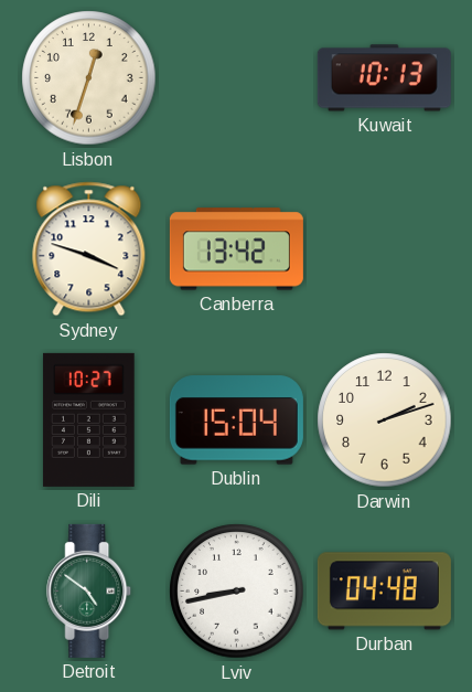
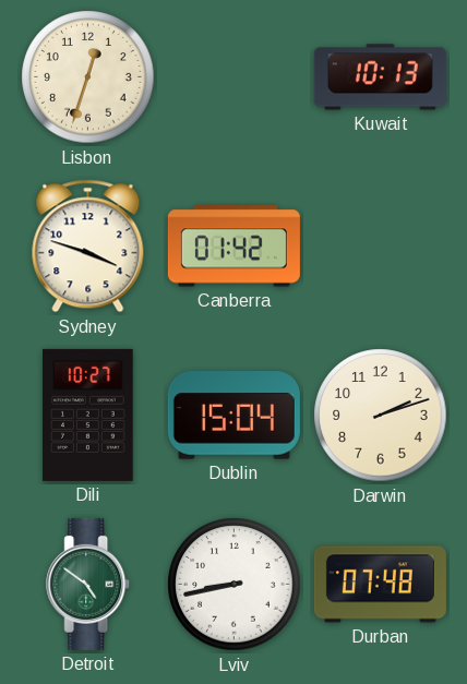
Canberra: 13:42 -> 01:42 (234, 247)
Durban: 04:48 -> 07:48 (380, 585)
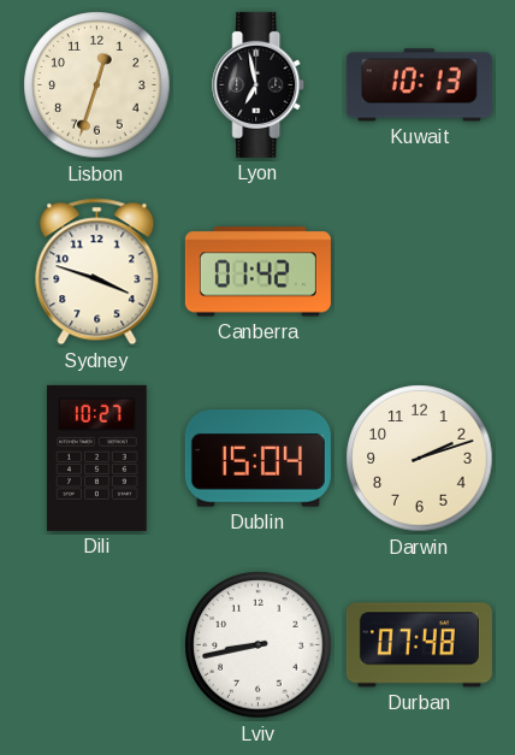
Lyon: none -> 6:58 (259, 84)
Detroit: 4:51 -> none (88, 584)
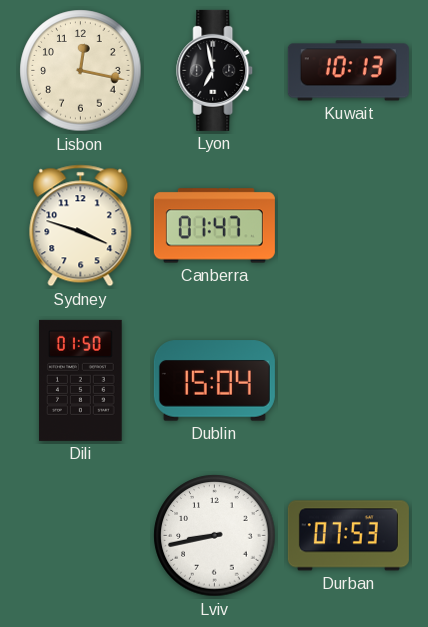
Lisbon: 12:33 -> 12:17 (81, 71)
Canberra: 01:42 -> 01:47 (214, 226)
Dili: 10:27 -> 01:50 (81, 380)
Darwin: 2:12 -> none (420, 459)
Durban: 07:48 -> 07:53 (348, 536)
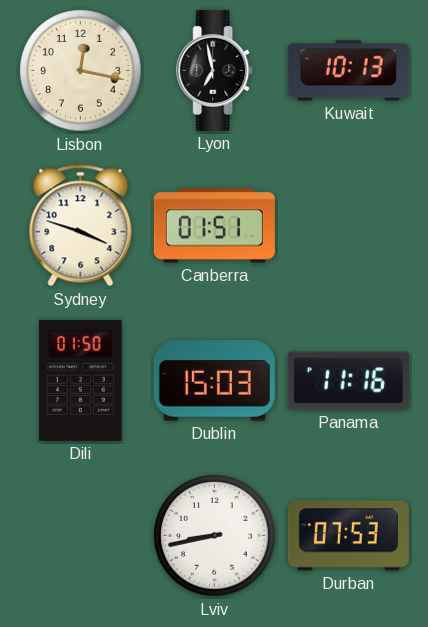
Canberra: 01:47 -> 01:51 (214, 226)
Dublin: 15:04 -> 15:03 (214, 381)
Panama: none -> 11:16 (348, 381)
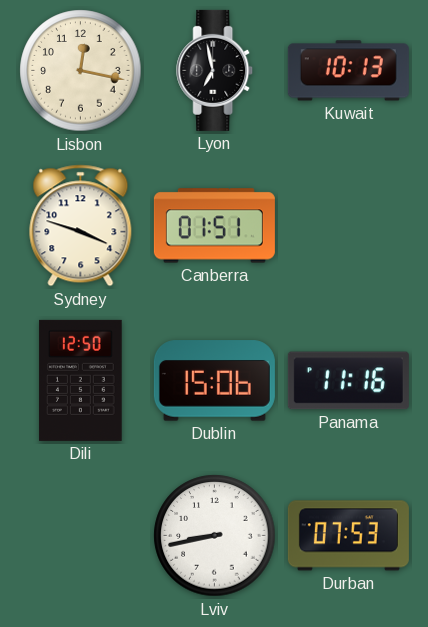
Dili: 01:50 -> 12:50 (81, 380)
Dublin: 15:03 -> 15:06 (214, 381)
